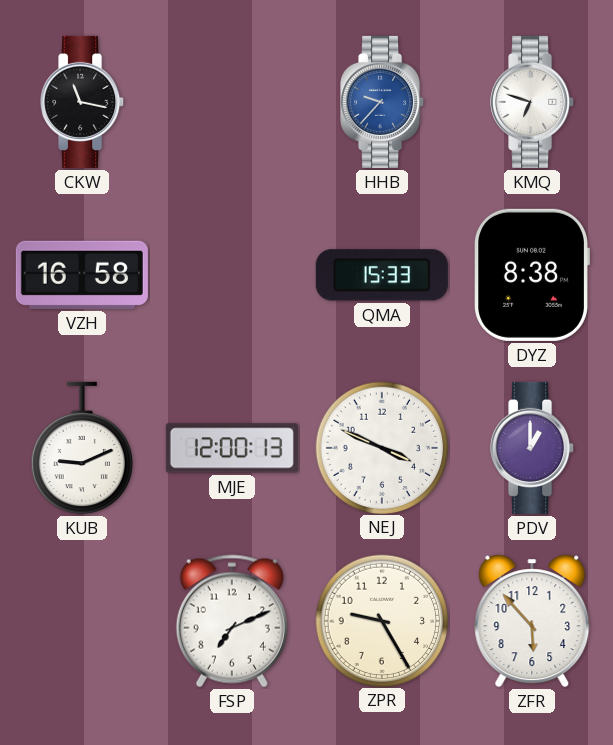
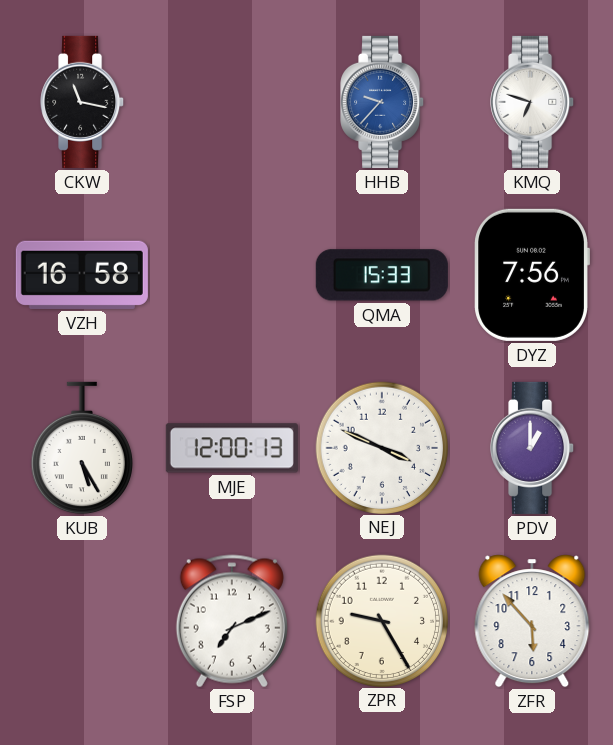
DYZ: 8:38 -> 7:56 (532, 275)
KUB: 9:11 -> 5:25 (82, 448)
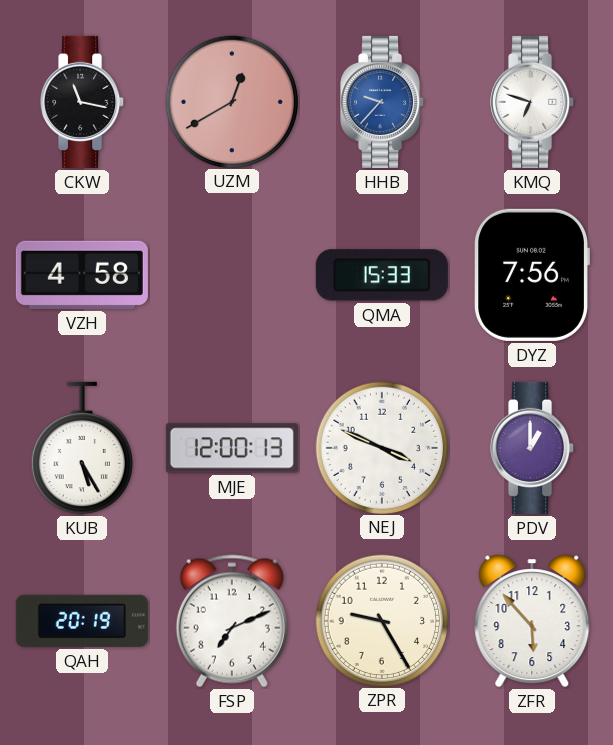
UZM: none -> 12:40 (231, 101)
VZH: 16:58 -> 4:58 (82, 275)
QAH: none -> 20:19 (82, 621)
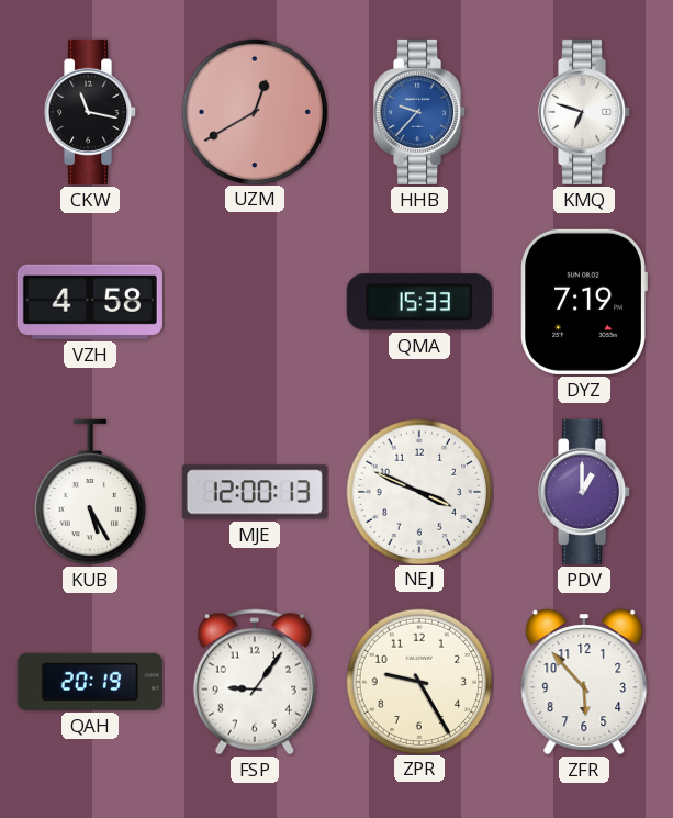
DYZ: 7:56 -> 7:19 (584, 302)
FSP: 7:11 -> 9:06 (255, 682)
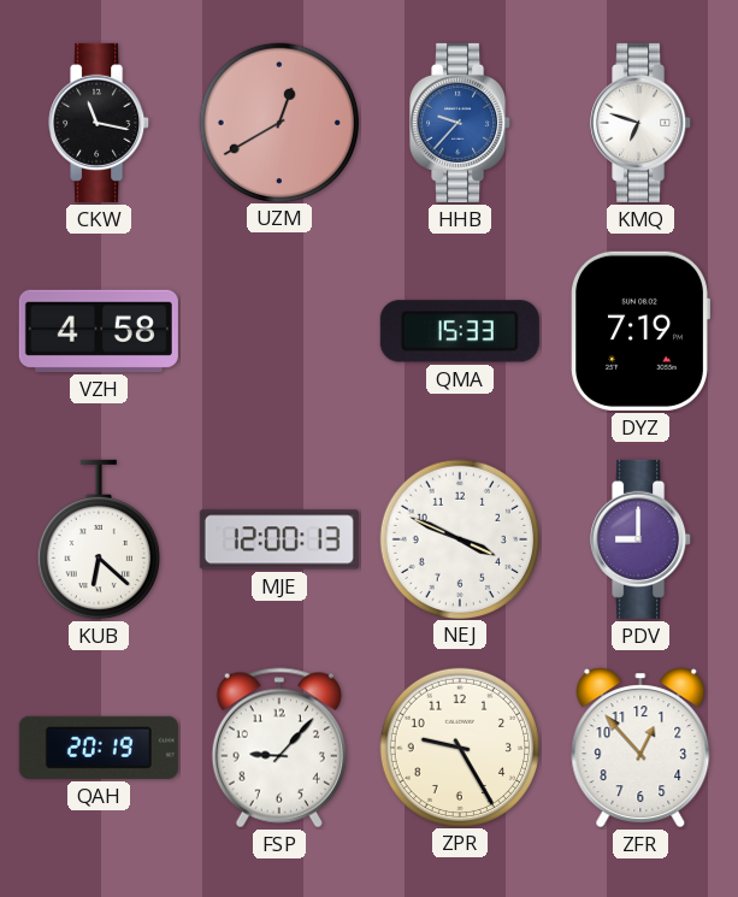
KUB: 5:25 -> 6:22 (99, 539)
PDV: 1:00 -> 9:00 (642, 539)
FSP: 9:06 -> 9:07 (279, 748)
ZFR: 5:53 -> 12:53 (640, 748)
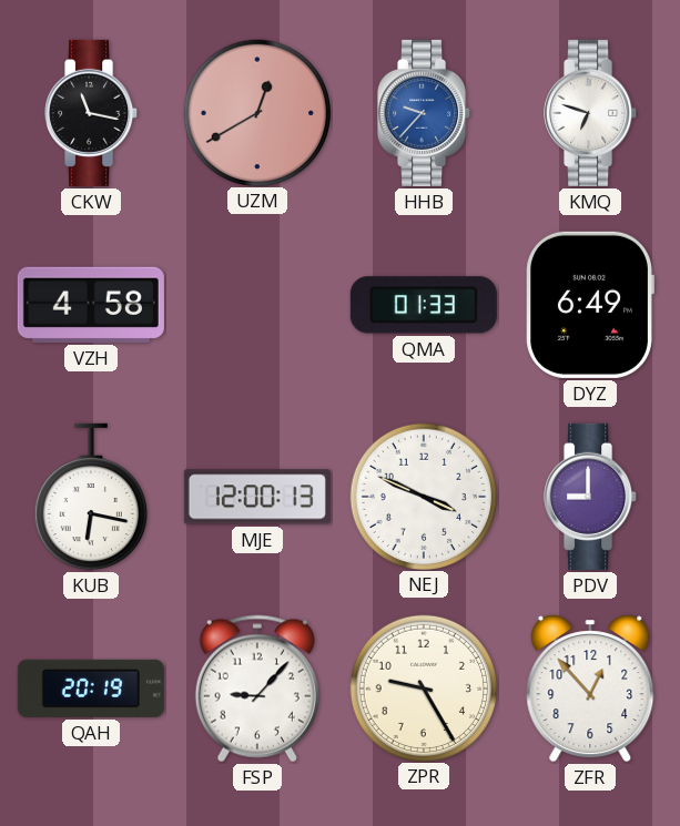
QMA: 15:33 -> 01:33 (424, 305)
DYZ: 7:19 -> 6:49 (590, 305)
KUB: 6:22 -> 6:17 (91, 497)
